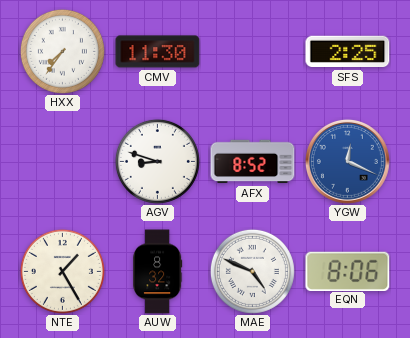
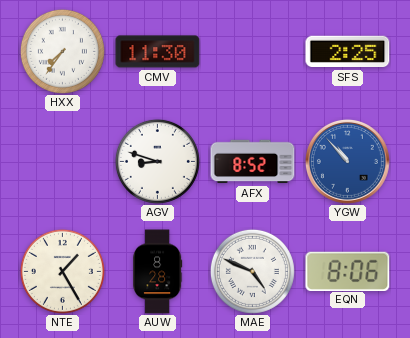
YGW: 12:19 -> 10:53 (347, 161)
AUW: 8:32 -> 8:28 (158, 272)
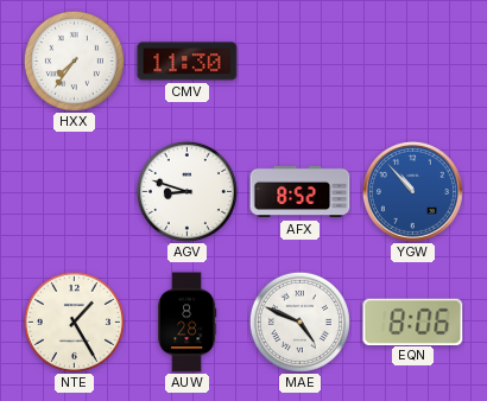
SFS: 2:25 -> none (348, 52)
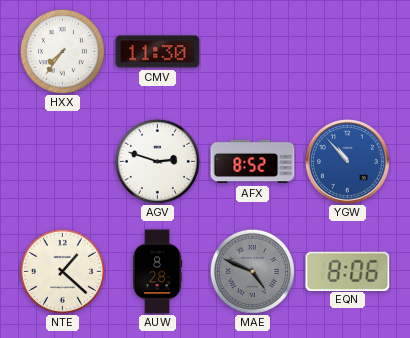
AGV: 8:48 -> 2:48 (157, 161)
NTE: 1:25 -> 1:22 (62, 271)
MAE dial: white -> grey (252, 271)
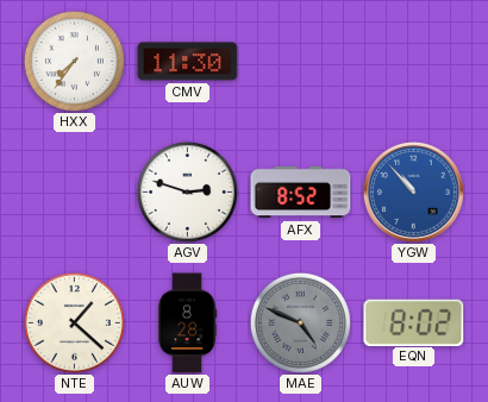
EQN: 8:06 -> 8:02 (414, 322)
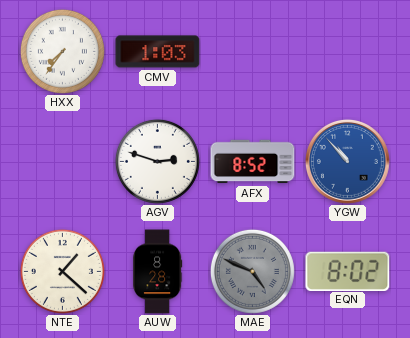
CMV: 11:30 -> 1:03 (158, 52)
